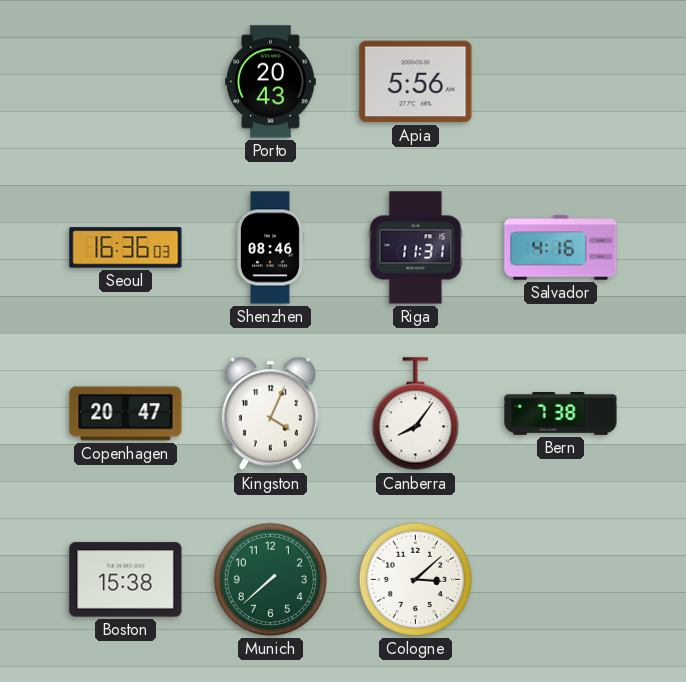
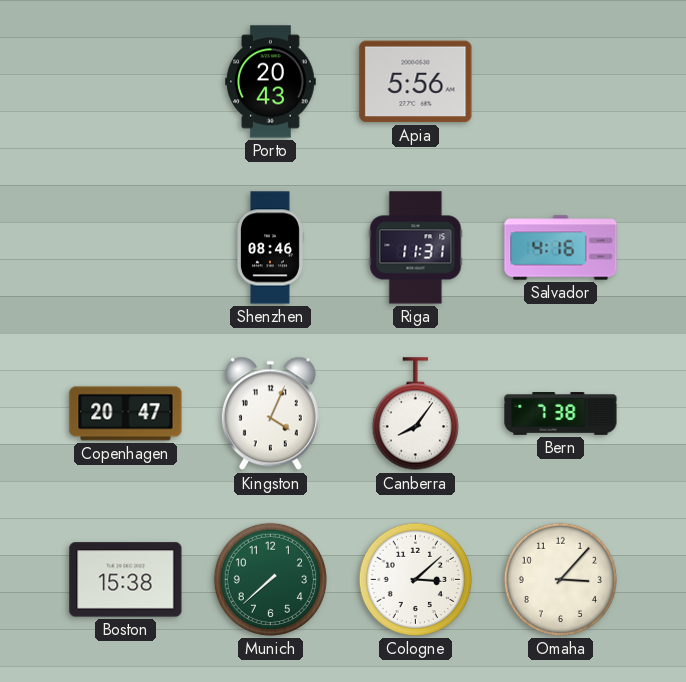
Seoul: 16:36 -> none (126, 248)
Omaha: none -> 3:07 (560, 579)
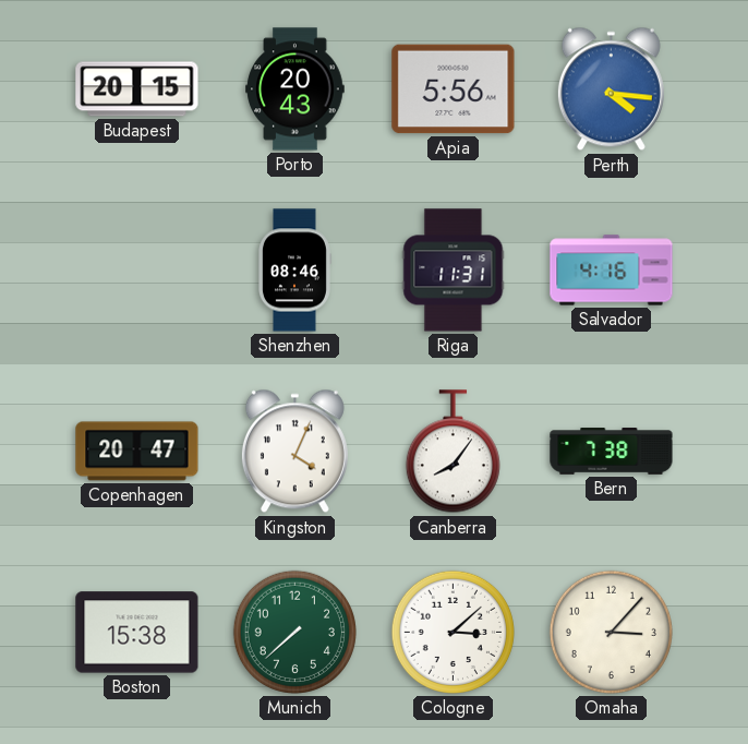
Budapest: none -> 20:15 (137, 89)
Perth: none -> 4:16 (611, 89)
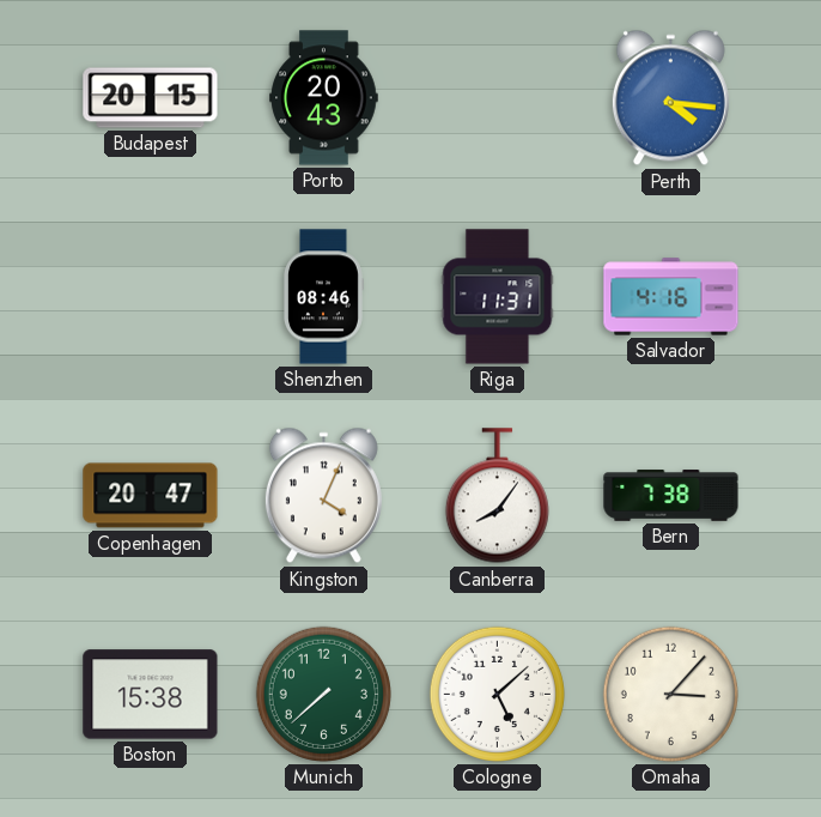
Apia: 5:56 -> none (454, 89)
Cologne: 3:08 -> 5:08 (497, 694)
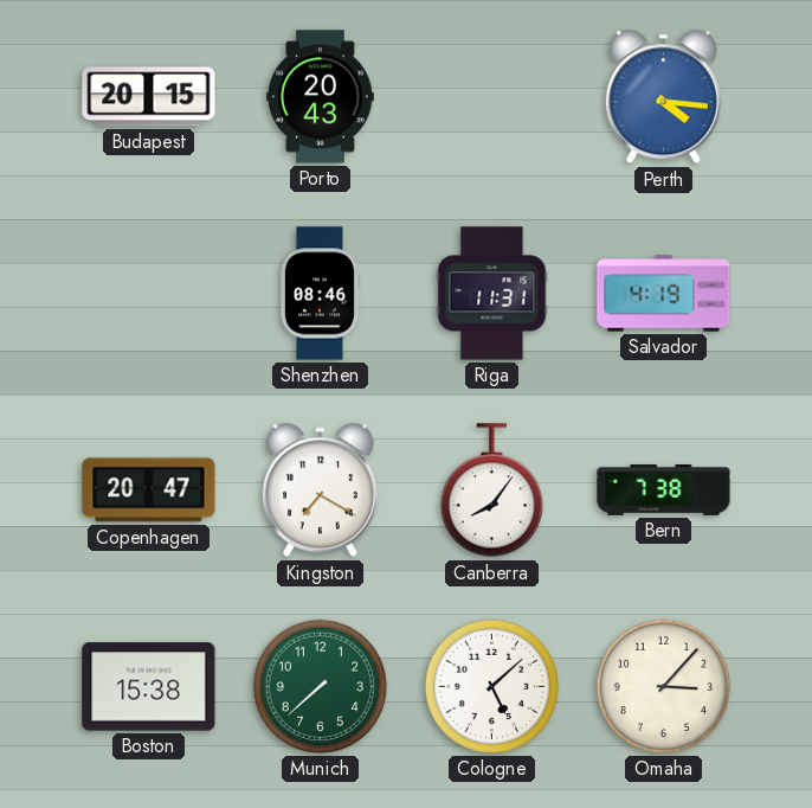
Salvador: 4:16 -> 4:19 (664, 294)
Kingston: 4:04 -> 7:20 (320, 490)
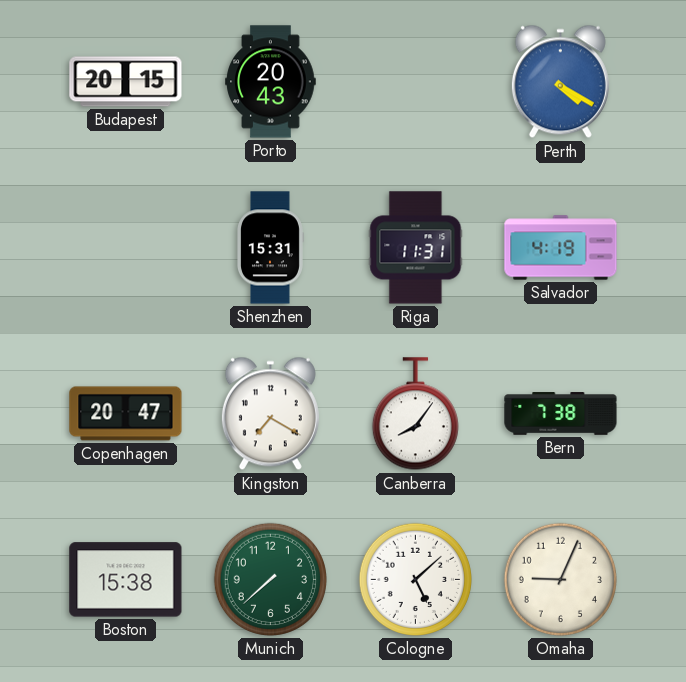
Perth: 4:16 -> 4:20 (560, 82)
Shenzhen: 08:46 -> 15:31 (271, 248)
Omaha: 3:07 -> 9:04 (560, 579)
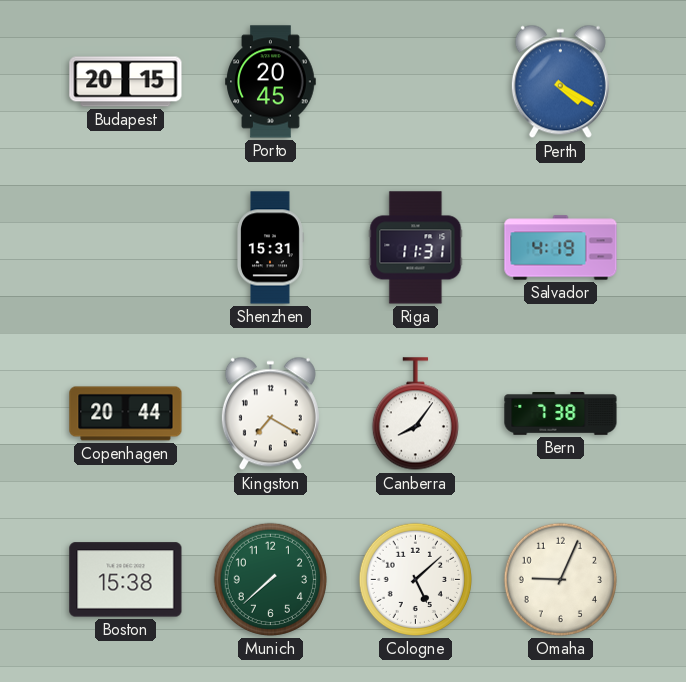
Porto: 20:43 -> 20:45 (271, 82)
Copenhagen: 20:47 -> 20:44 (126, 414)
